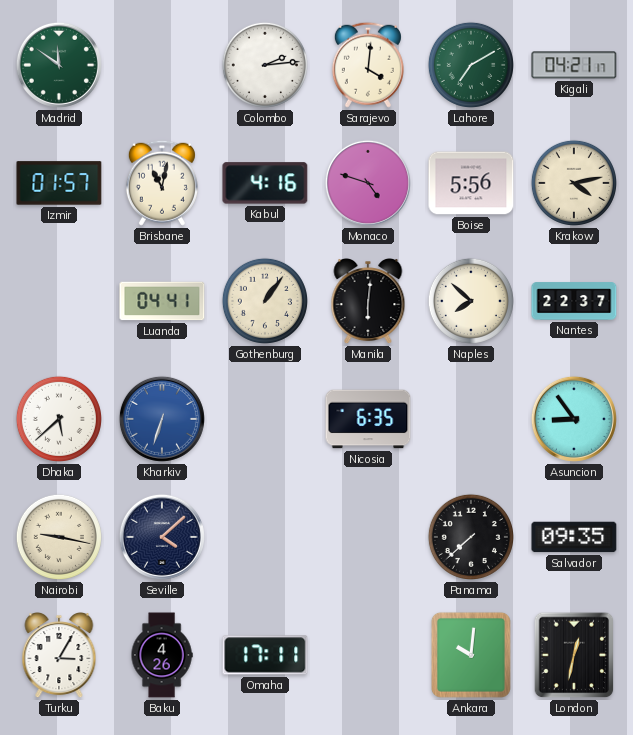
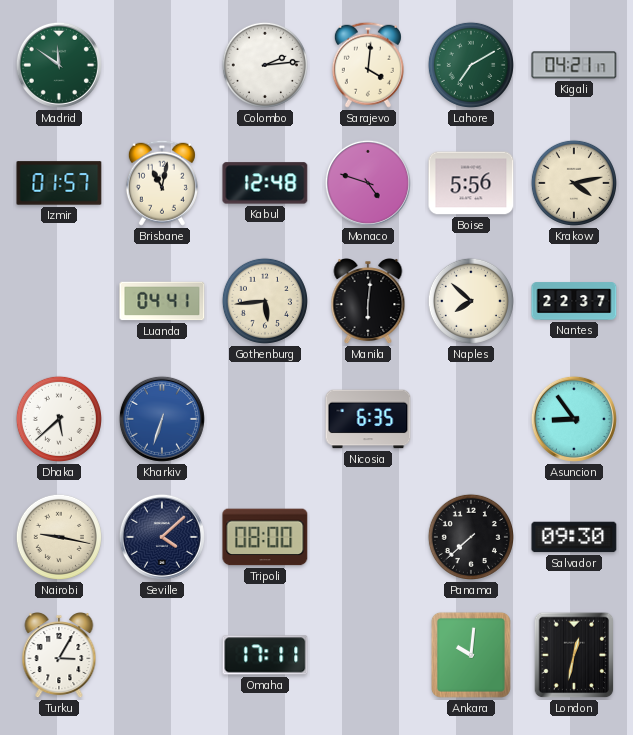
Kabul: 4:16 -> 12:48 (265, 183)
Gothenburg: 1:06 -> 5:44 (265, 301)
Tripoli: none -> 08:00 (265, 537)
Salvador: 09:35 -> 09:30 (574, 537)
Baku: 4:26 -> none (162, 655)
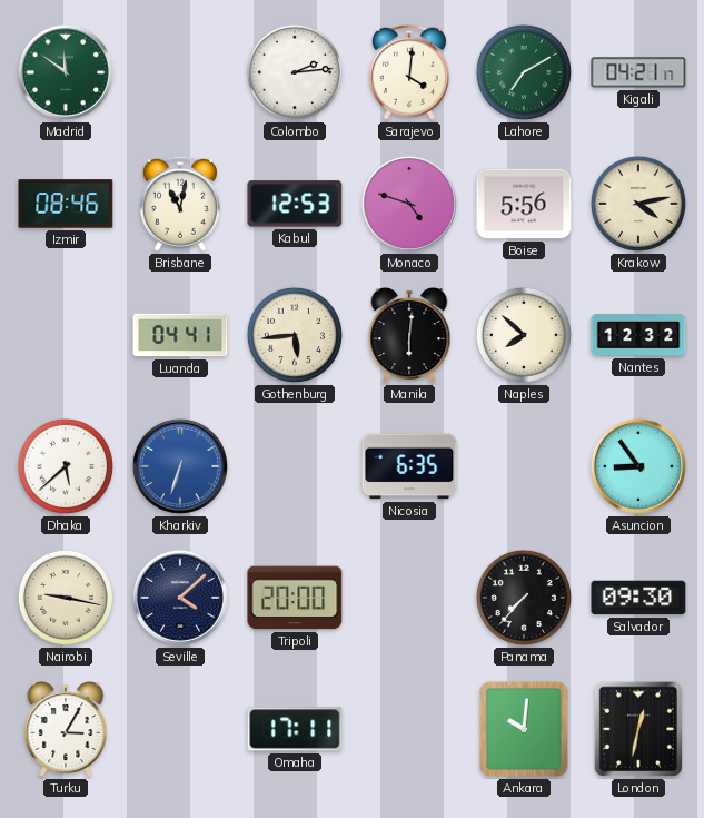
Izmir: 01:57 -> 08:46 (66, 204)
Kabul: 12:48 -> 12:53 (295, 204)
Nantes: 22:37 -> 12:32 (638, 335)
Tripoli: 08:00 -> 20:00 (295, 598)
Panama: 7:38 -> 7:37 (524, 598)
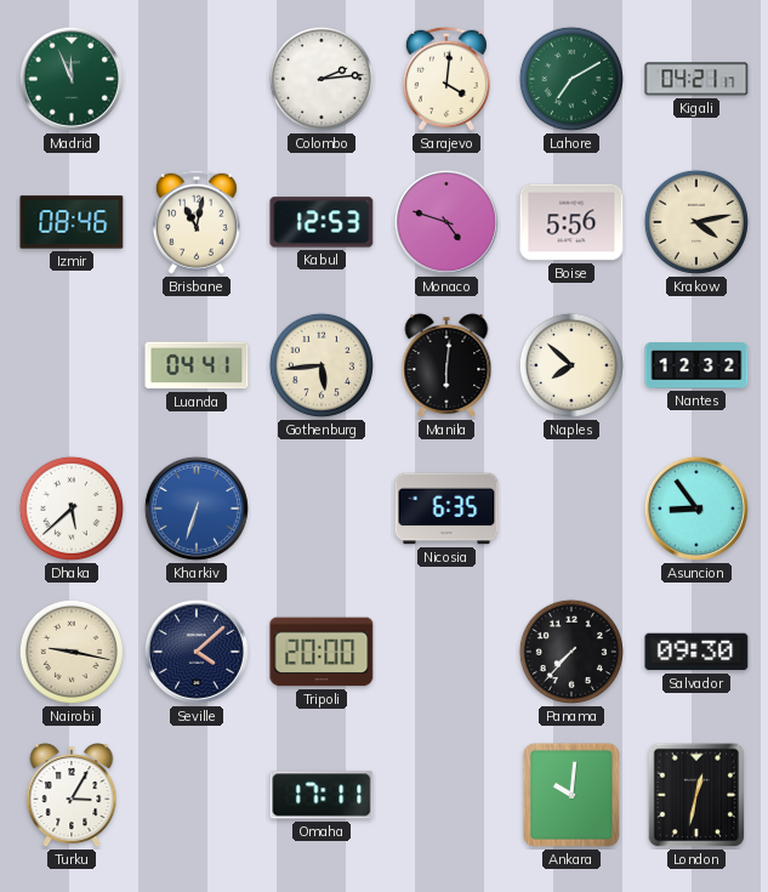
Madrid: 11:51 -> 11:56 (72, 79)
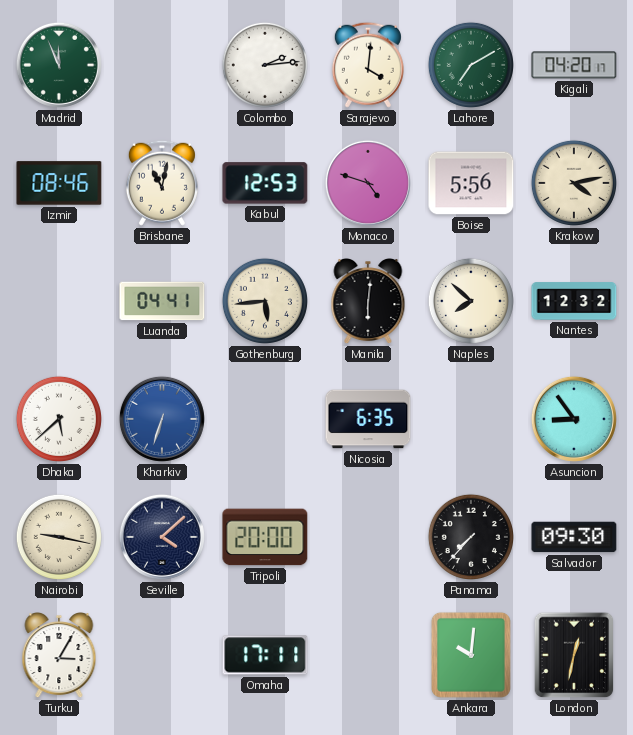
Kigali: 04:21 -> 04:20 (574, 65)
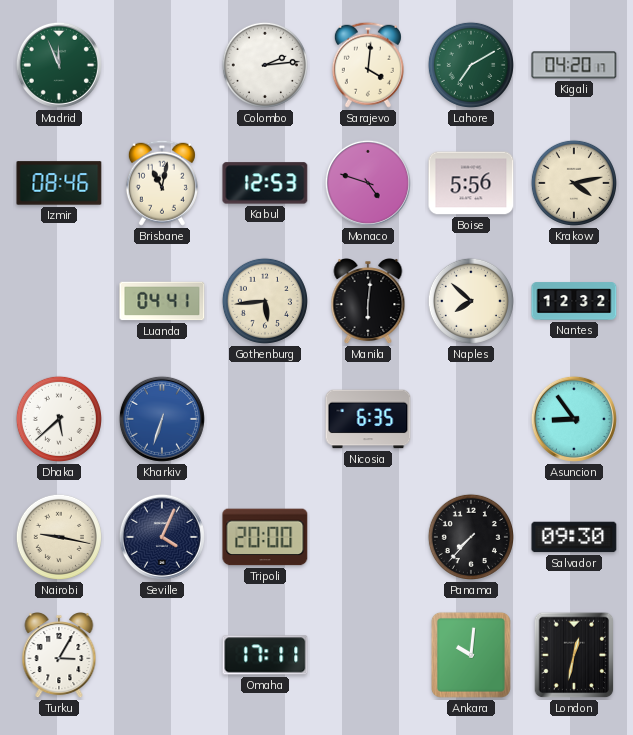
Seville: 4:08 -> 4:04 (162, 537)
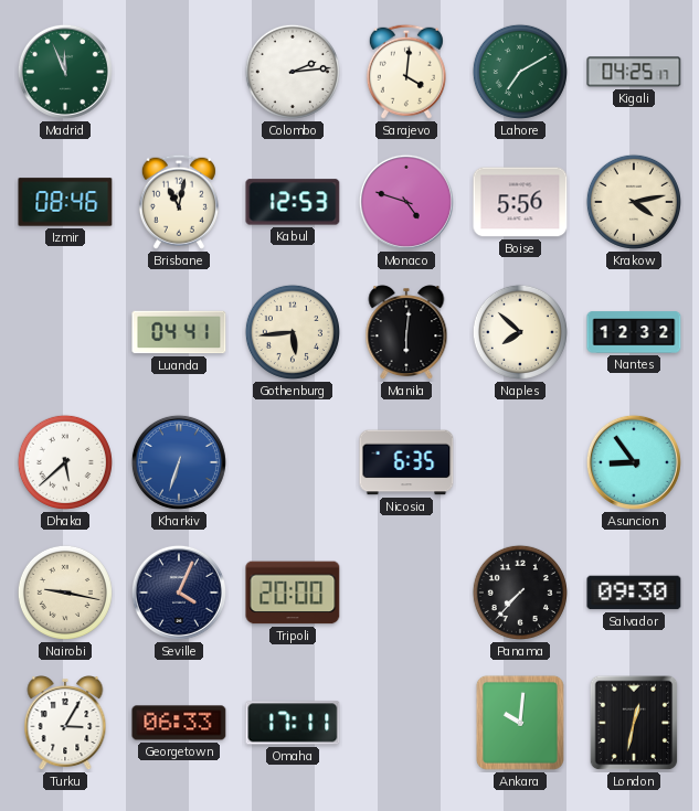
Kigali: 04:20 -> 04:25 (634, 72)
Georgetown: none -> 06:33 (179, 723)
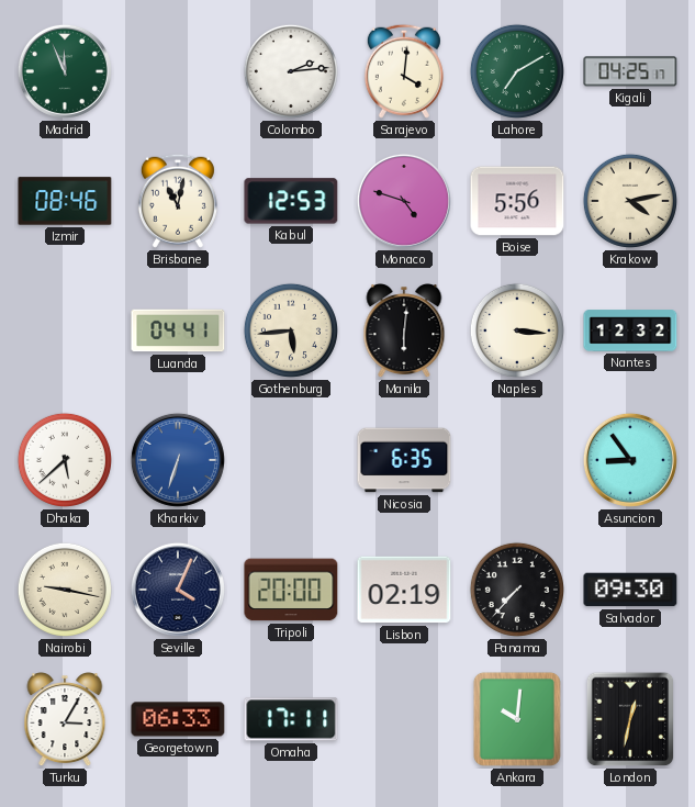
Naples: 7:52 -> 3:16 (517, 330)
Lisbon: none -> 02:19 (404, 590)
